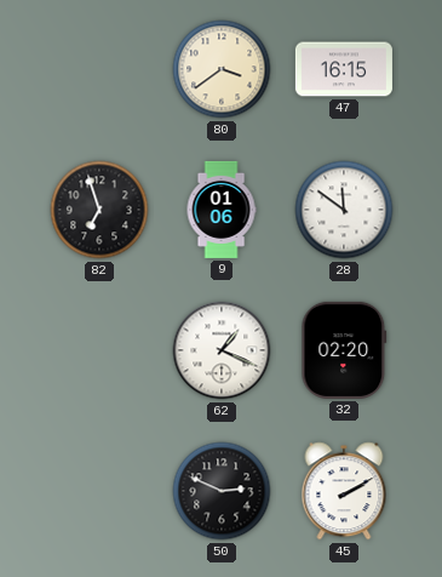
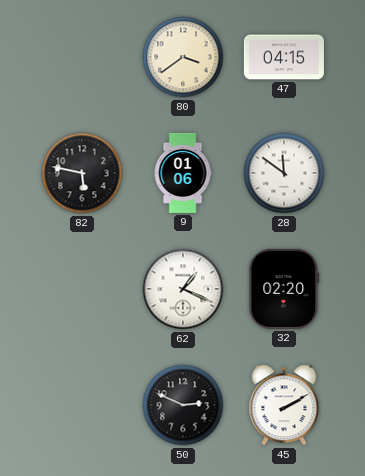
47: 16:15 -> 04:15 (284, 57)
82: 6:57 -> 5:47 (82, 173)
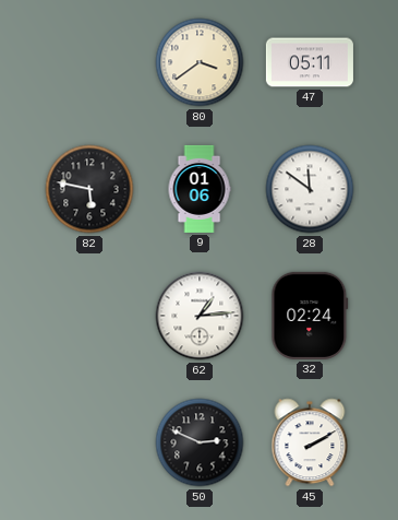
47: 04:15 -> 05:11 (310, 62)
62: 1:19 -> 1:14 (200, 316)
32: 02:20 -> 02:24 (310, 316)
